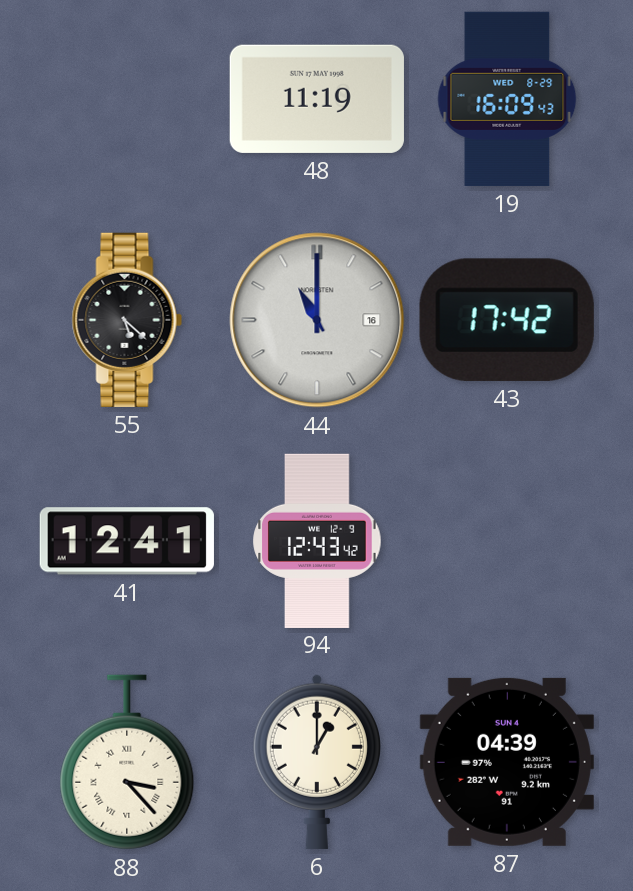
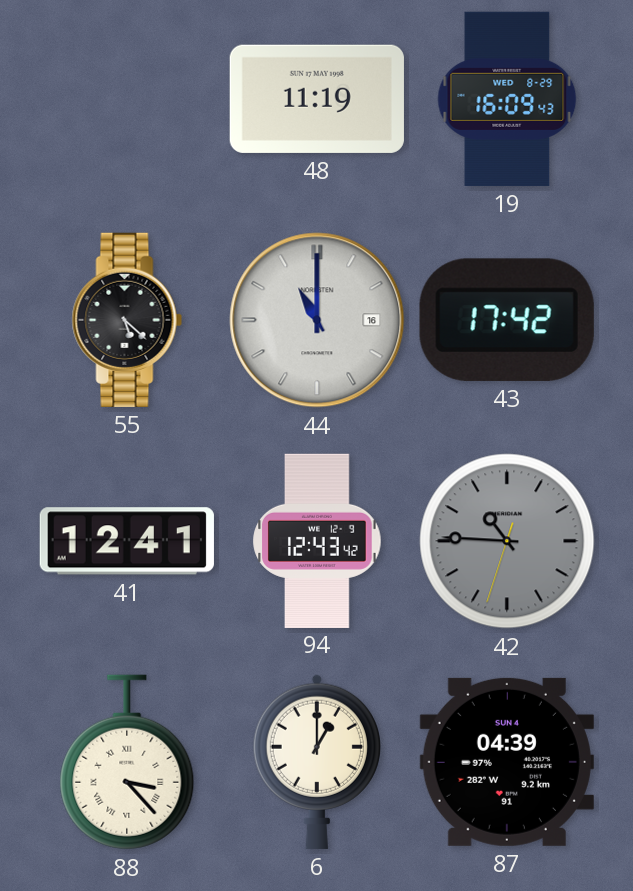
42: none -> 10:45 (507, 541)
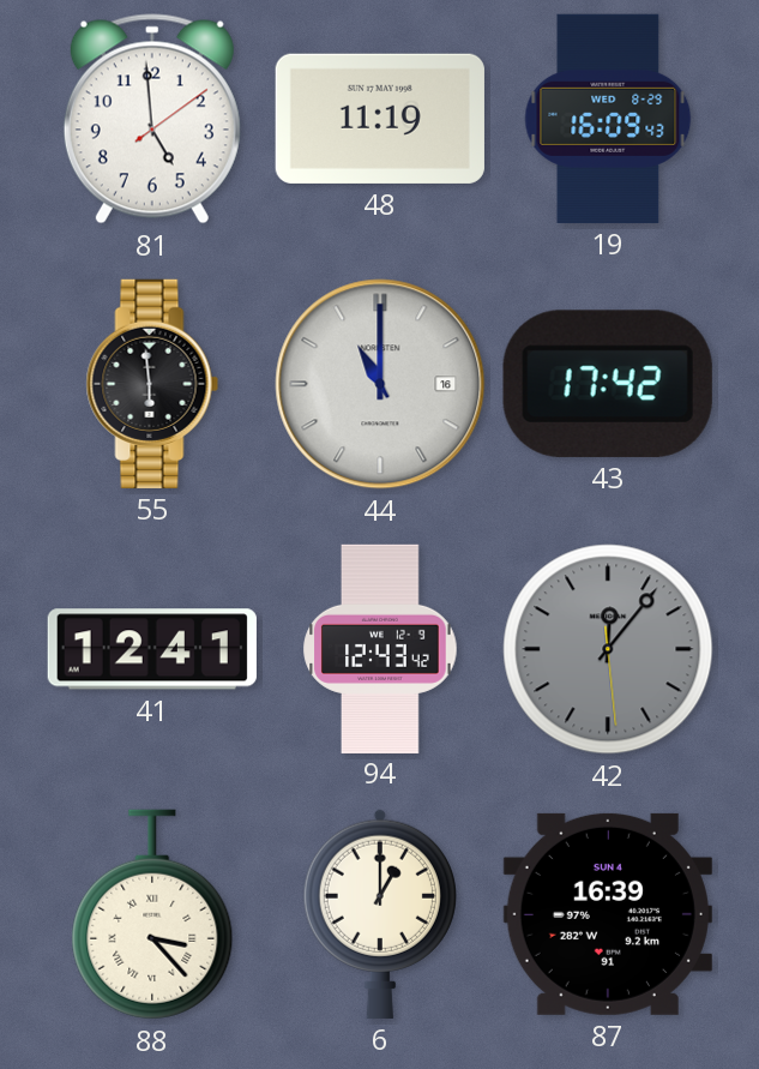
81: none -> 4:59 (152, 119)
55: 5:22 -> 5:59 (152, 384)
42: 10:45 -> 12:06 (608, 649)
87: 04:39 -> 16:39 (608, 914)
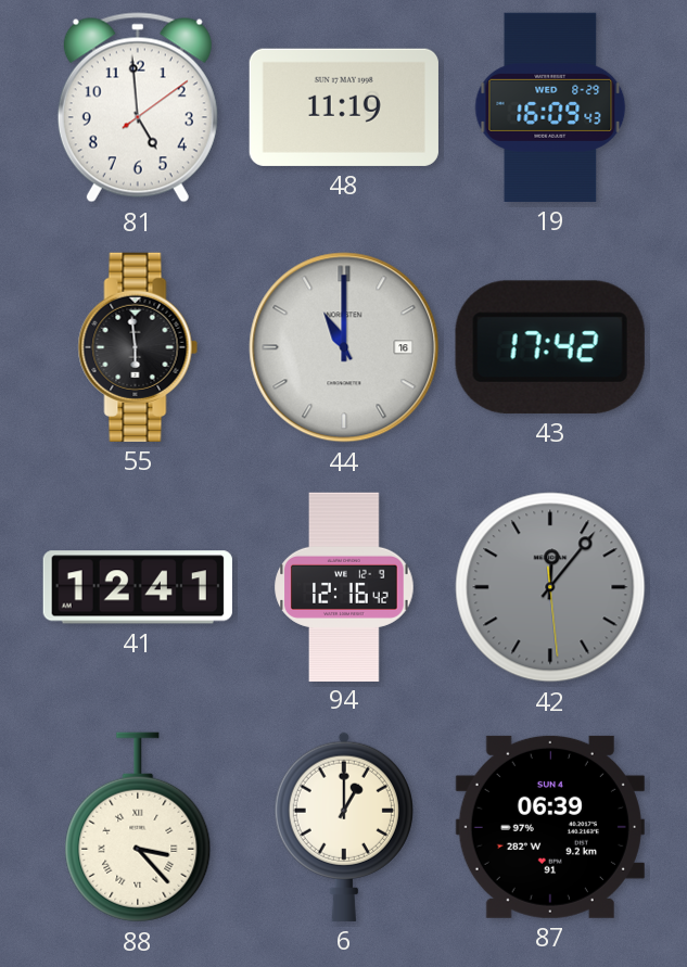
94: 12:43 -> 12:16 (344, 586)
87: 16:39 -> 06:39 (550, 827)
